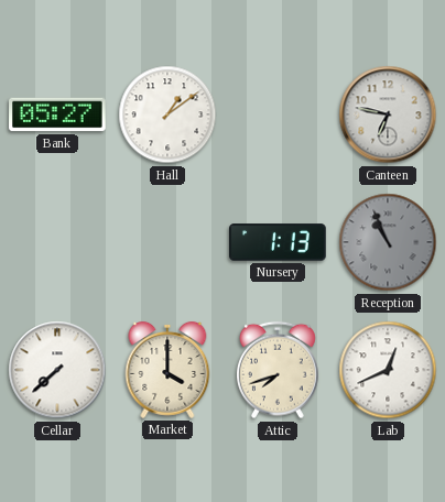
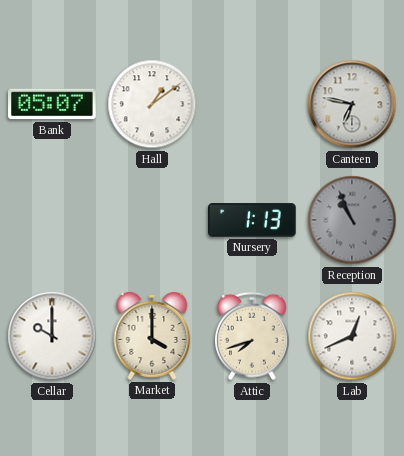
Bank: 05:27 -> 05:07 (52, 104)
Cellar: 7:38 -> 10:00 (52, 336)
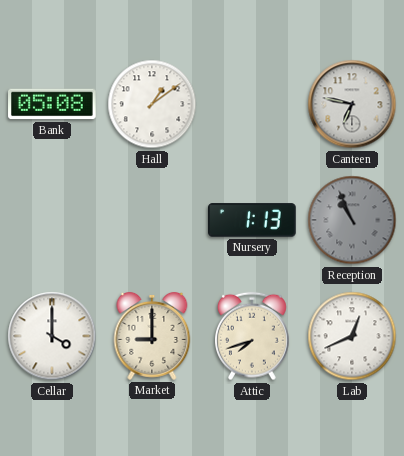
Bank: 05:07 -> 05:08 (52, 104)
Cellar: 10:00 -> 4:00 (52, 336)
Market: 4:00 -> 9:00 (152, 336)
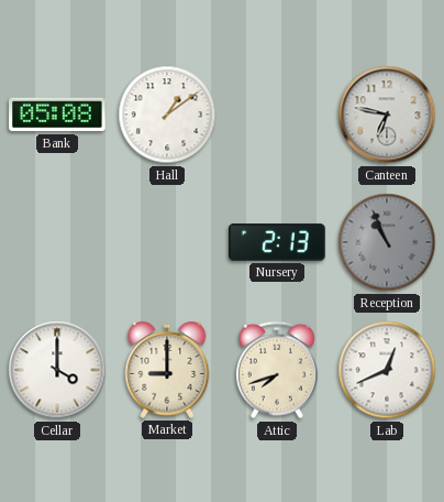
Nursery: 1:13 -> 2:13 (277, 242)
